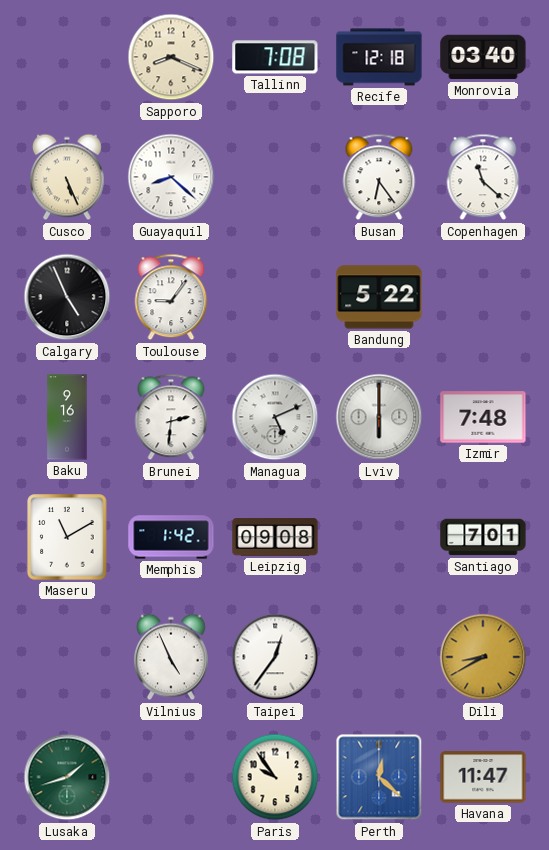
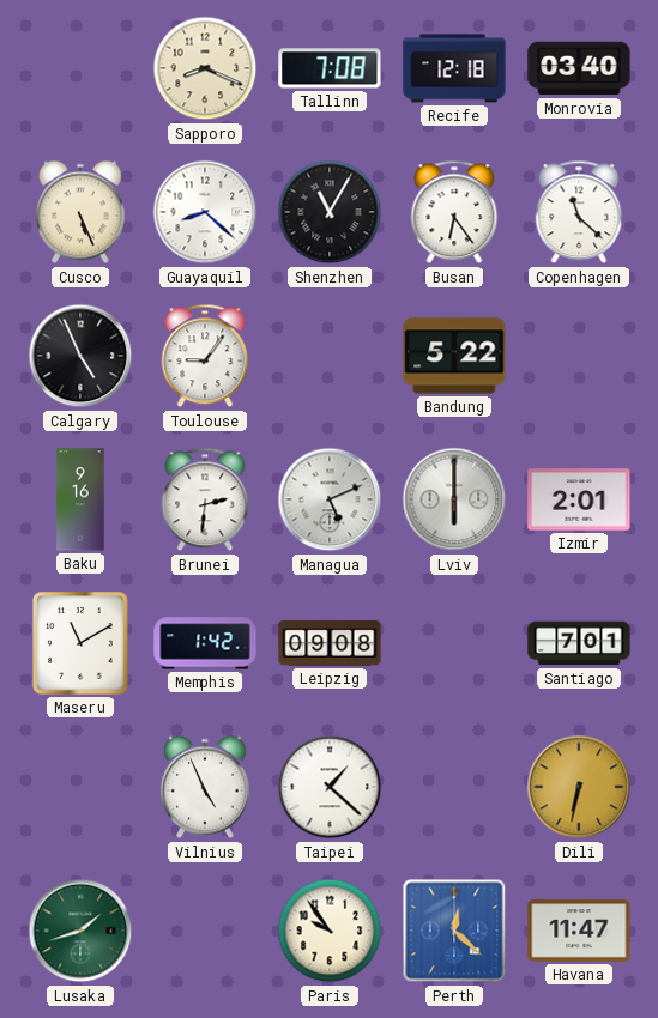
Shenzhen: none -> 11:05 (330, 212)
Izmir: 7:48 -> 2:01 (579, 499)
Taipei: 12:36 -> 1:22 (330, 787)
Dili: 8:40 -> 6:32 (579, 787)
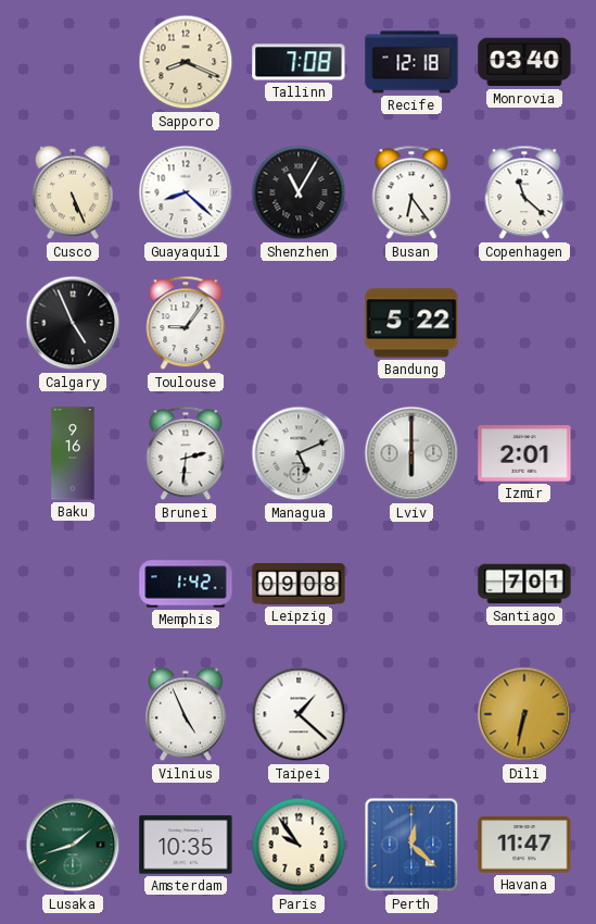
Maseru: 11:10 -> none (80, 643)
Amsterdam: none -> 10:35 (186, 845)
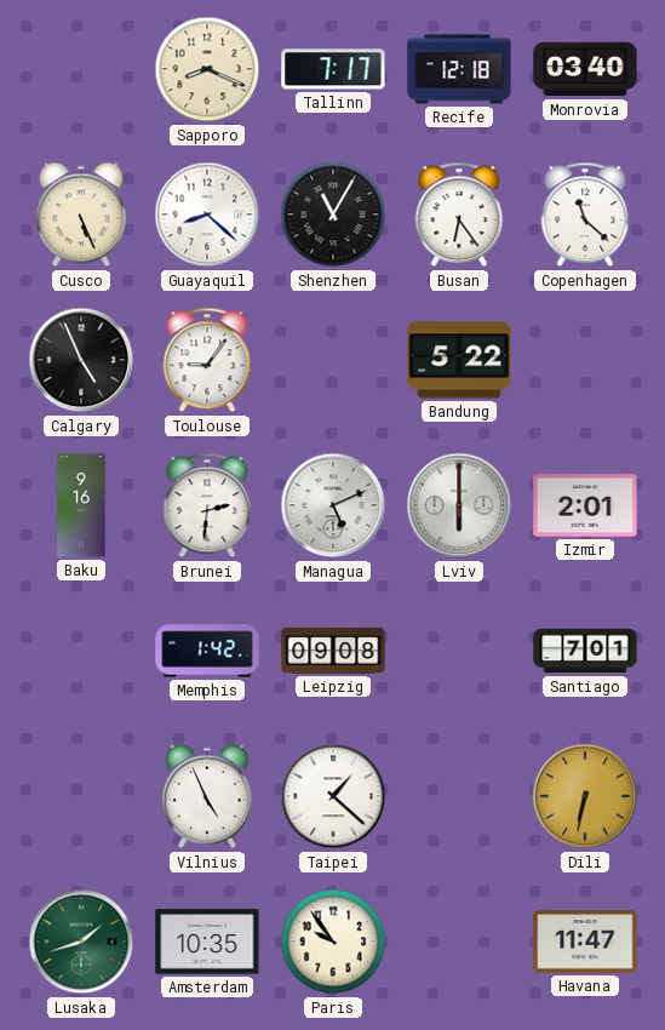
Tallinn: 7:08 -> 7:17 (333, 69)
Perth: 12:22 -> none (411, 845)
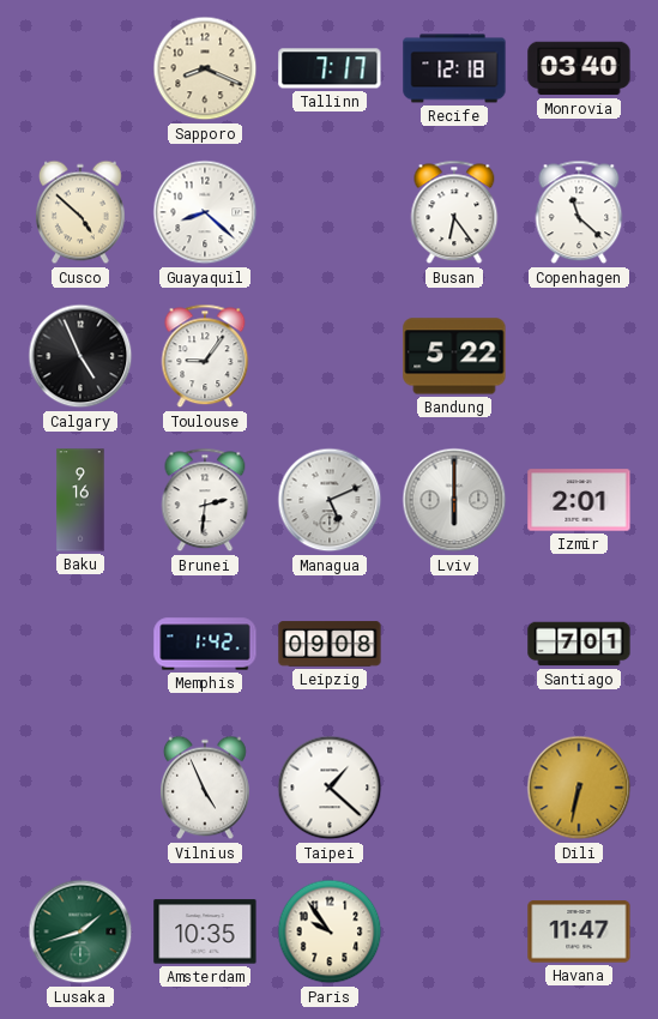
Cusco: 5:26 -> 4:52 (80, 212)
Shenzhen: 11:05 -> none (333, 214)
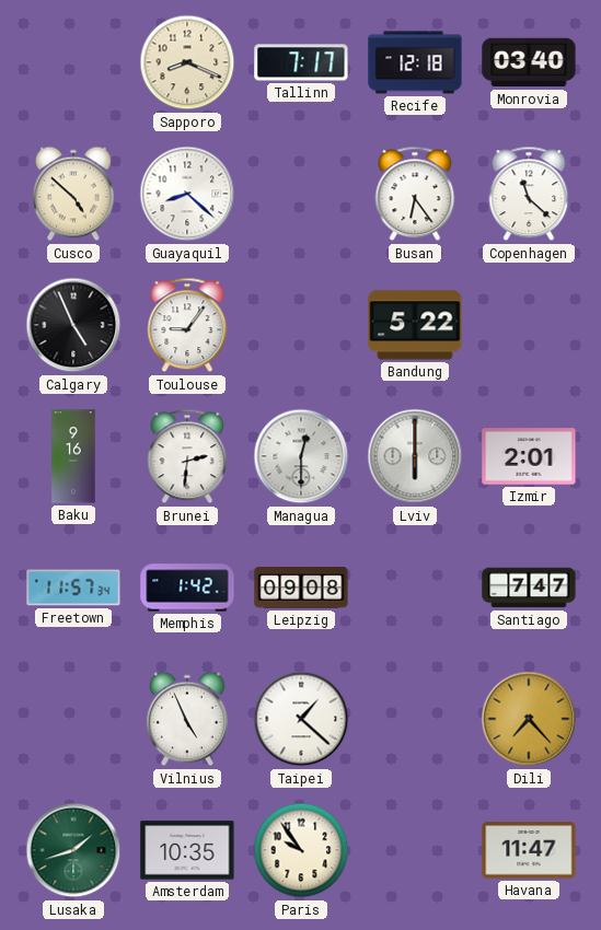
Managua: 5:11 -> 12:30 (301, 456)
Freetown: none -> 11:57 (73, 588)
Santiago: 7:01 -> 7:47 (529, 588)
Dili: 6:32 -> 7:23 (529, 719)
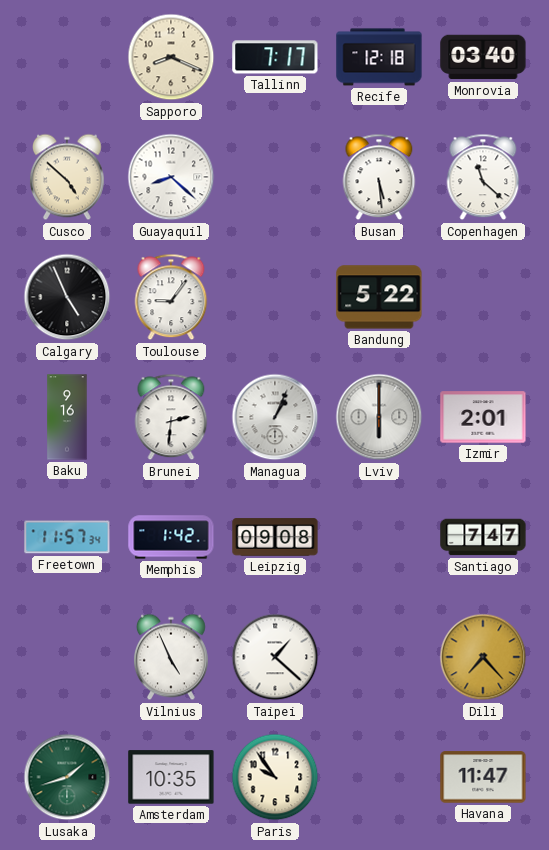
Busan: 6:24 -> 5:29 (379, 177)
Managua: 12:30 -> 1:04 (275, 417)
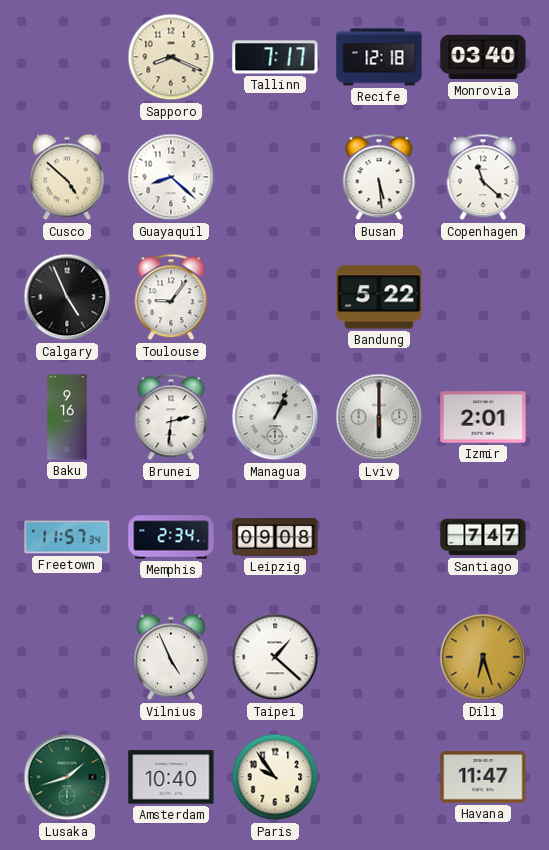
Memphis: 1:42 -> 2:34 (171, 537)
Dili: 7:23 -> 6:27 (483, 657)
Amsterdam: 10:35 -> 10:40 (171, 777)
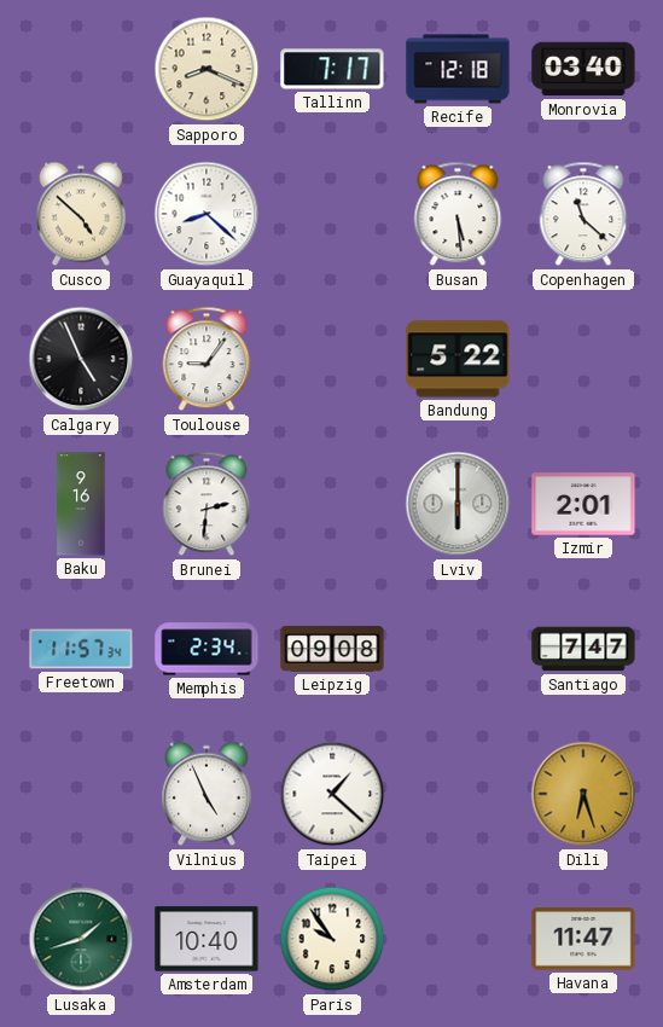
Managua: 1:04 -> none (275, 417)
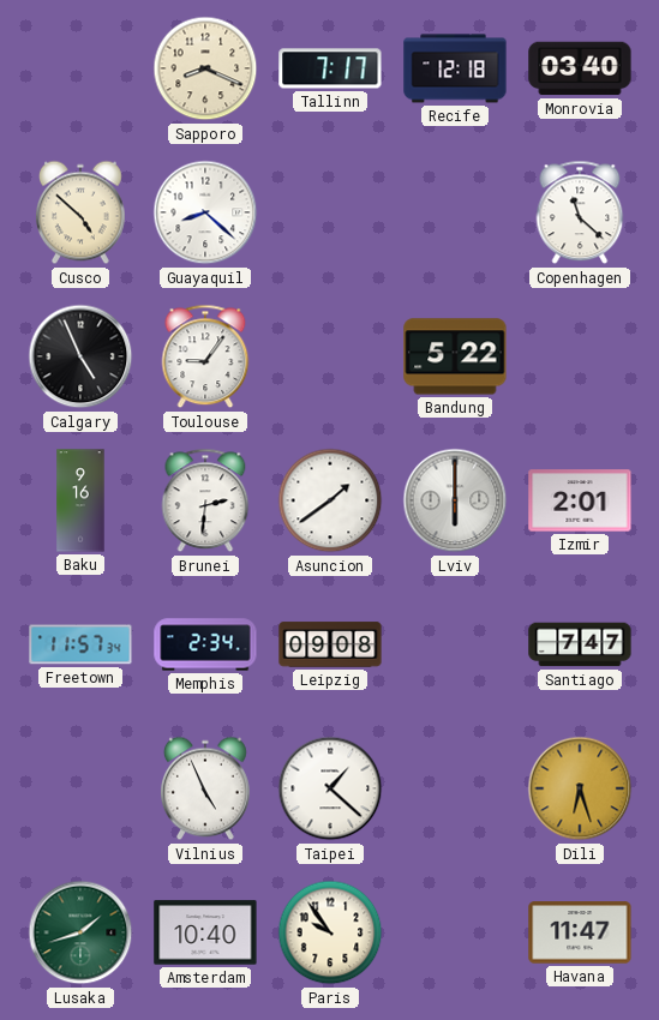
Busan: 5:29 -> none (458, 214)
Asuncion: none -> 1:39 (330, 500)
